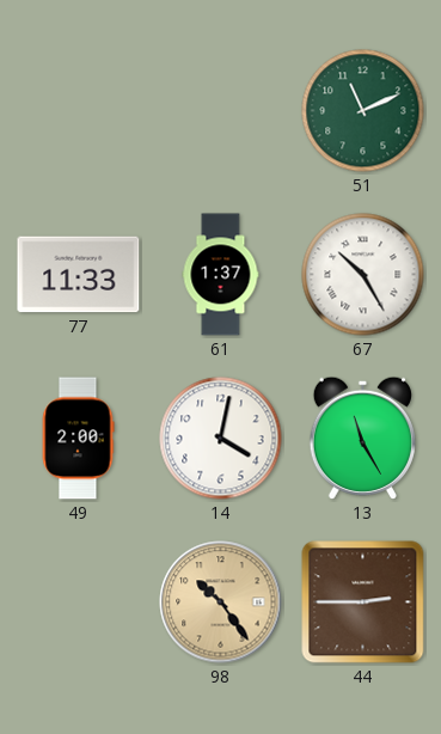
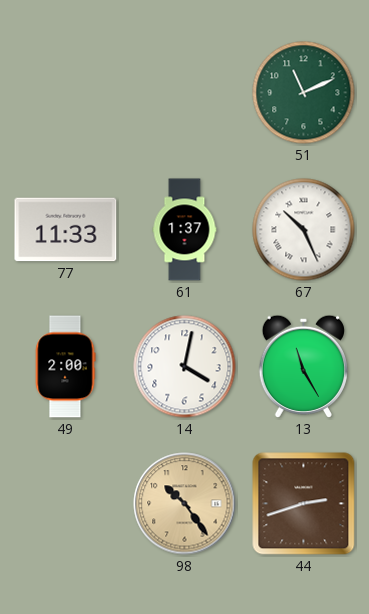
67: 10:25 -> 10:26 (304, 230)
44: 2:45 -> 2:42 (304, 504)
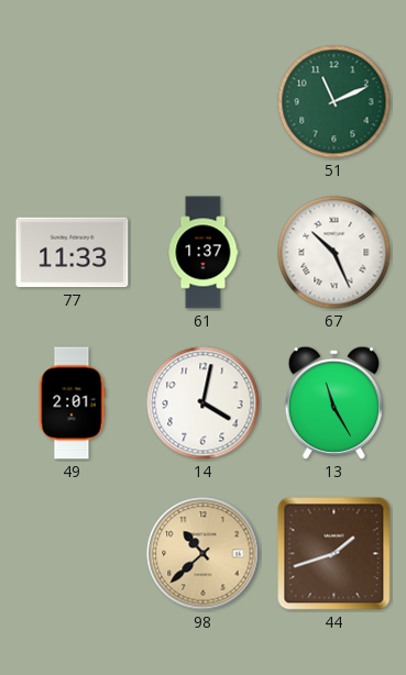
49: 2:00 -> 2:01 (72, 403)
98: 10:24 -> 10:38 (204, 554)
44: 2:42 -> 1:42 (334, 554)
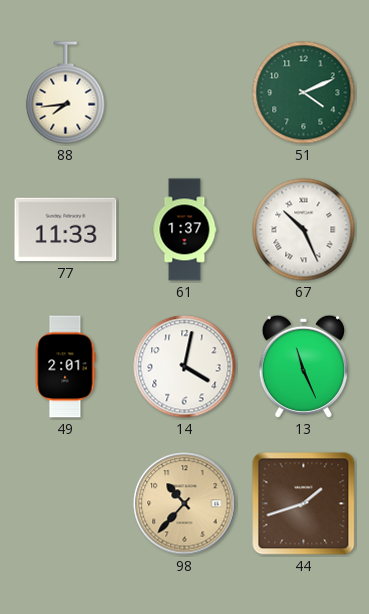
88: none -> 7:44 (66, 93)
51: 11:11 -> 4:11 (304, 93)
13: 11:25 -> 11:26 (303, 366)
98: 10:38 -> 10:37 (185, 504)
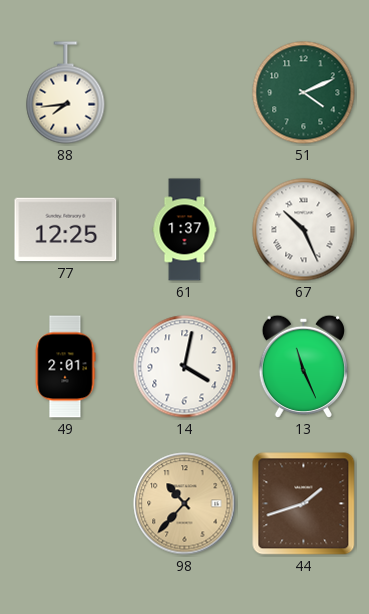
77: 11:33 -> 12:25 (66, 230)
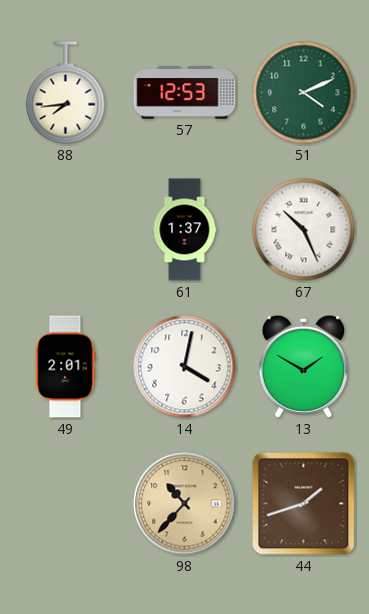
57: none -> 12:53 (185, 93)
77: 12:25 -> none (66, 230)
13: 11:26 -> 1:50 (303, 366)
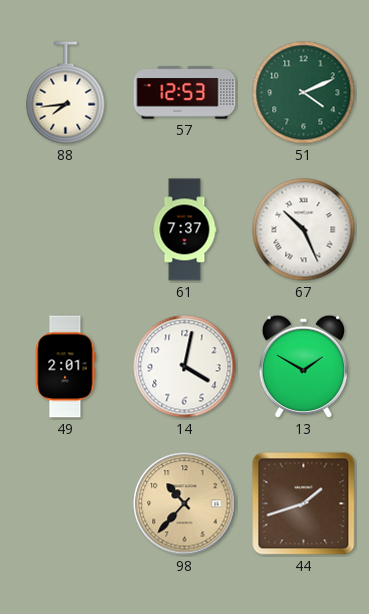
61: 1:37 -> 7:37 (185, 230)
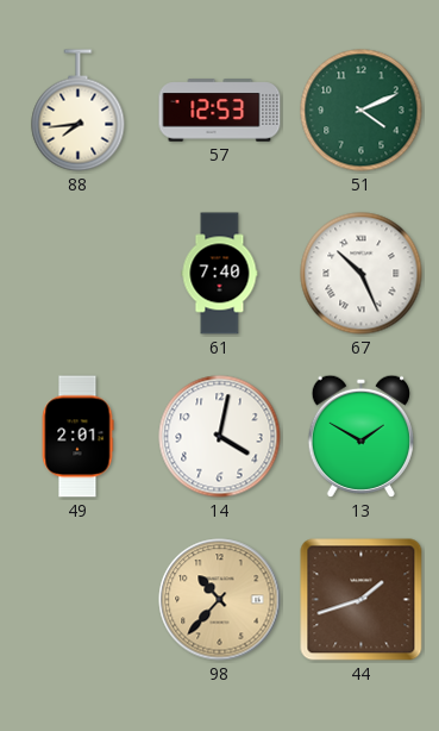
61: 7:37 -> 7:40 (220, 274)
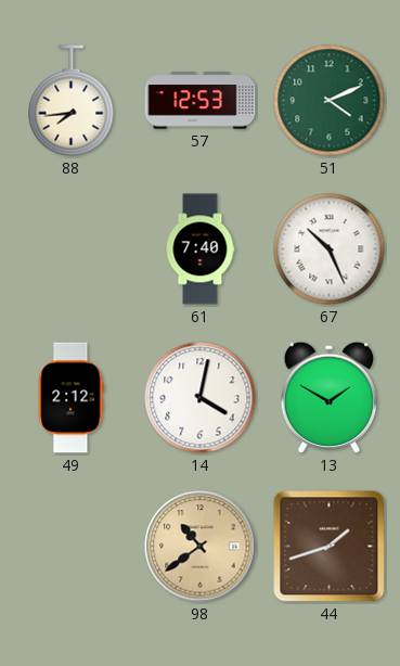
49: 2:01 -> 2:12 (70, 398)
98: 10:37 -> 10:39 (201, 547)
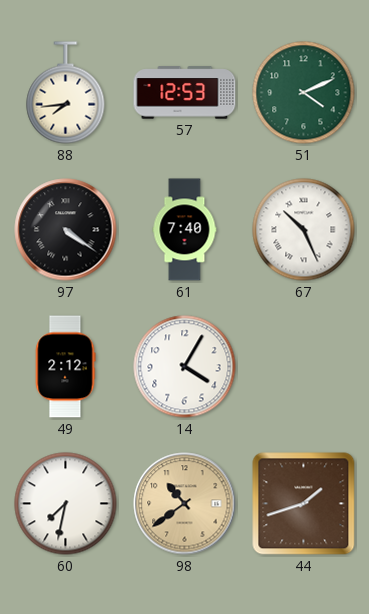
97: none -> 4:21 (66, 230)
14: 4:02 -> 4:05 (185, 367)
13: 1:50 -> none (328, 397)
60: none -> 7:32 (66, 504)
